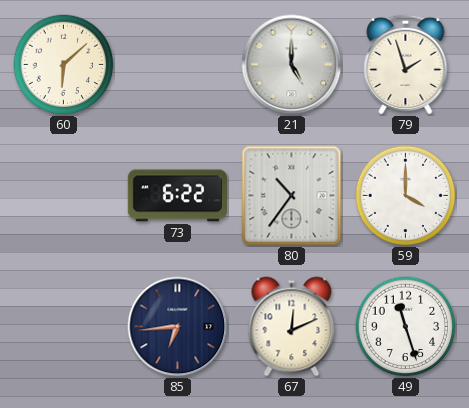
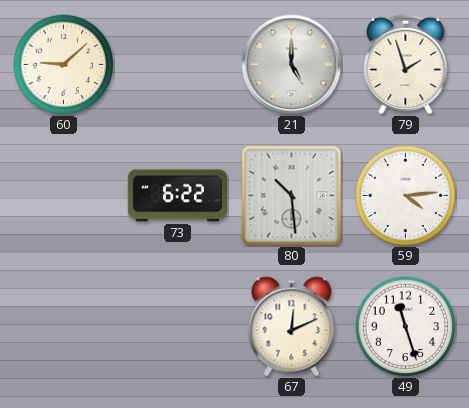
60: 6:08 -> 9:08 (64, 65)
80: 10:36 -> 10:29 (292, 196)
59: 4:00 -> 4:14 (406, 196)
85: 6:44 -> none (178, 327)
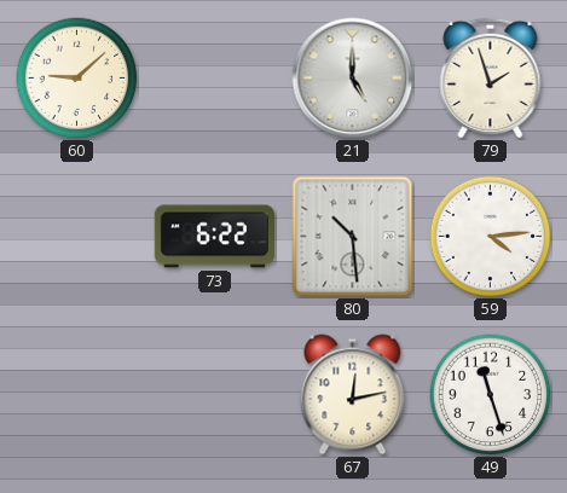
67: 12:11 -> 12:13 (353, 395)
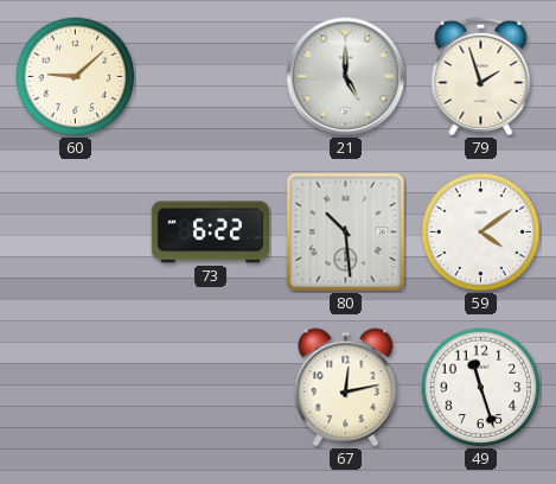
59: 4:14 -> 4:09 (481, 233)
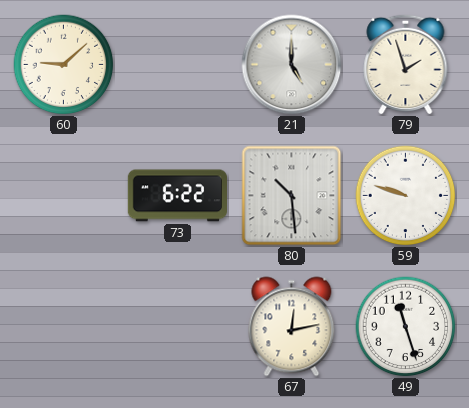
59: 4:09 -> 9:48 (406, 196)
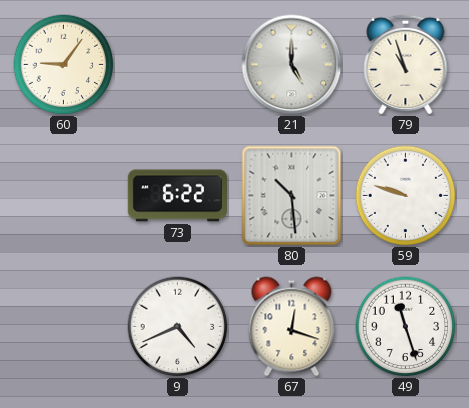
60: 9:08 -> 9:06 (64, 65)
79: 1:57 -> 10:57 (406, 64)
9: none -> 4:41 (178, 327)
67: 12:13 -> 12:18 (292, 327)
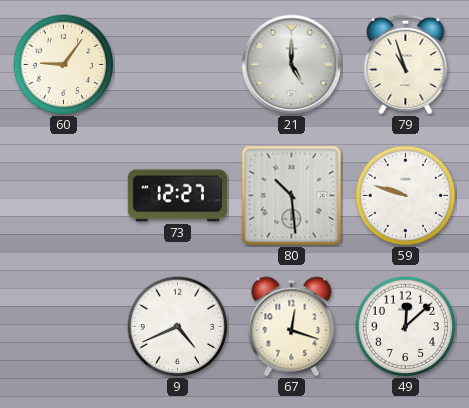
73: 6:22 -> 12:27 (177, 196)
49: 11:27 -> 12:08 (406, 327)
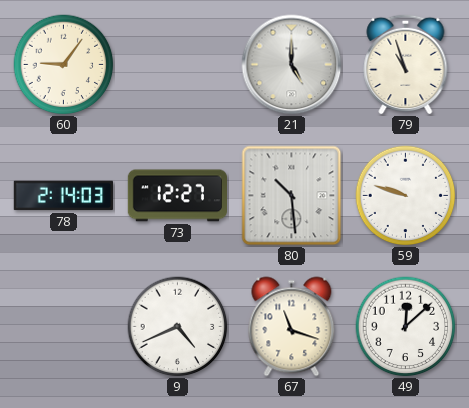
78: none -> 2:14 (63, 196)
67: 12:18 -> 11:18 (292, 327)
